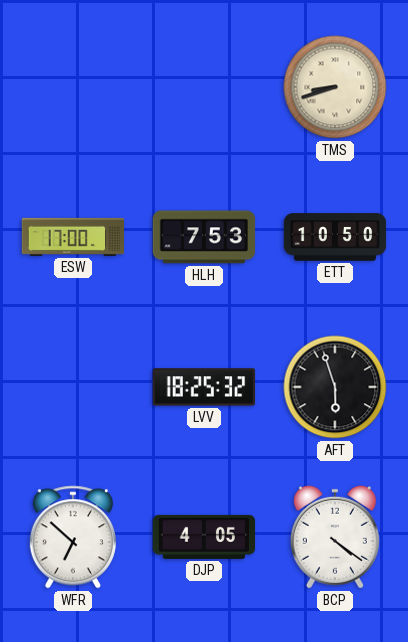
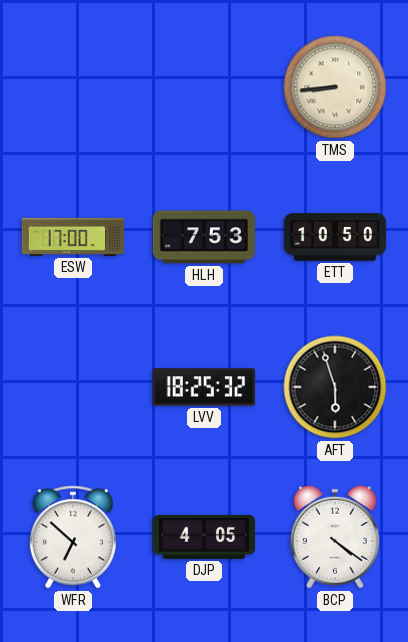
TMS: 8:42 -> 8:44 (335, 87)
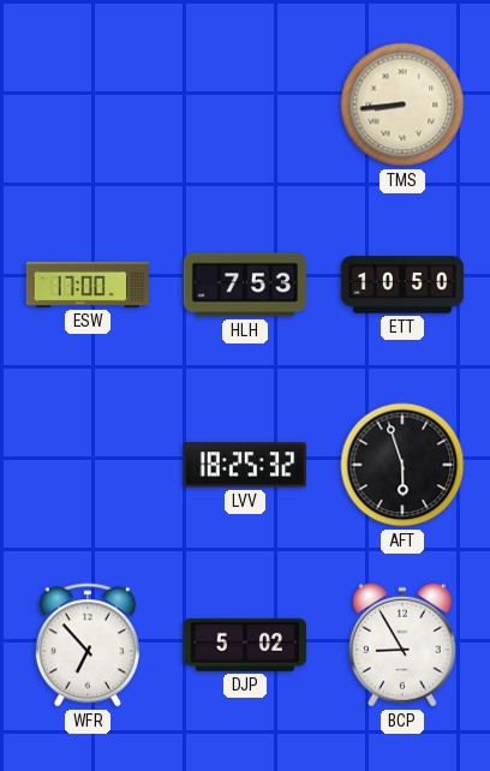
WFR: 6:52 -> 6:53 (88, 645)
DJP: 4:05 -> 5:02 (245, 645)
BCP: 4:21 -> 8:55 (402, 645)
